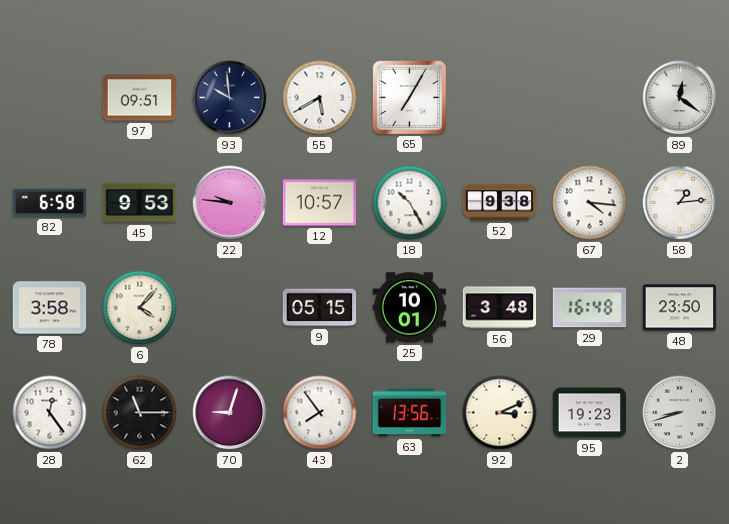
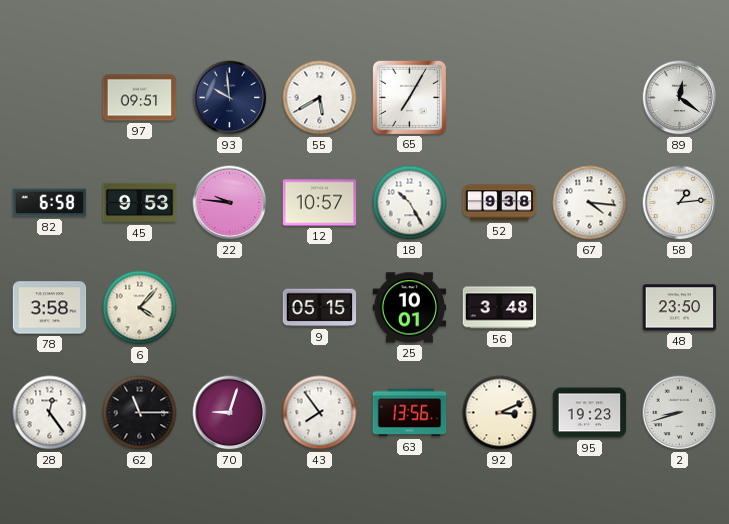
29: 16:48 -> none (590, 308)
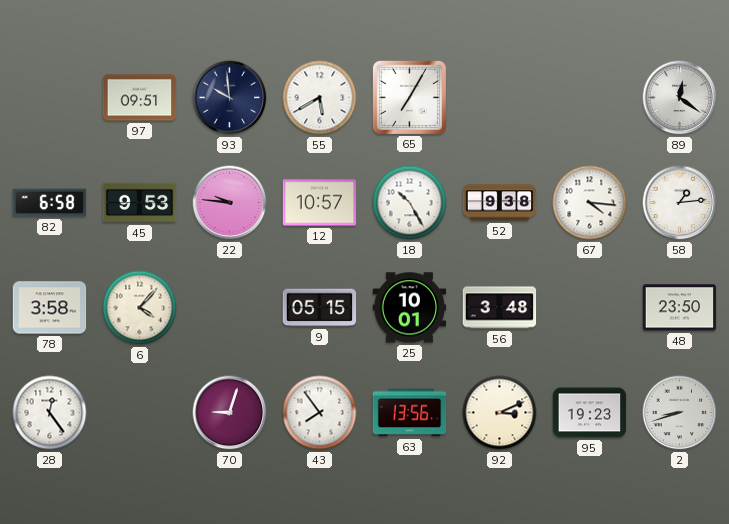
62: 11:15 -> none (140, 413)
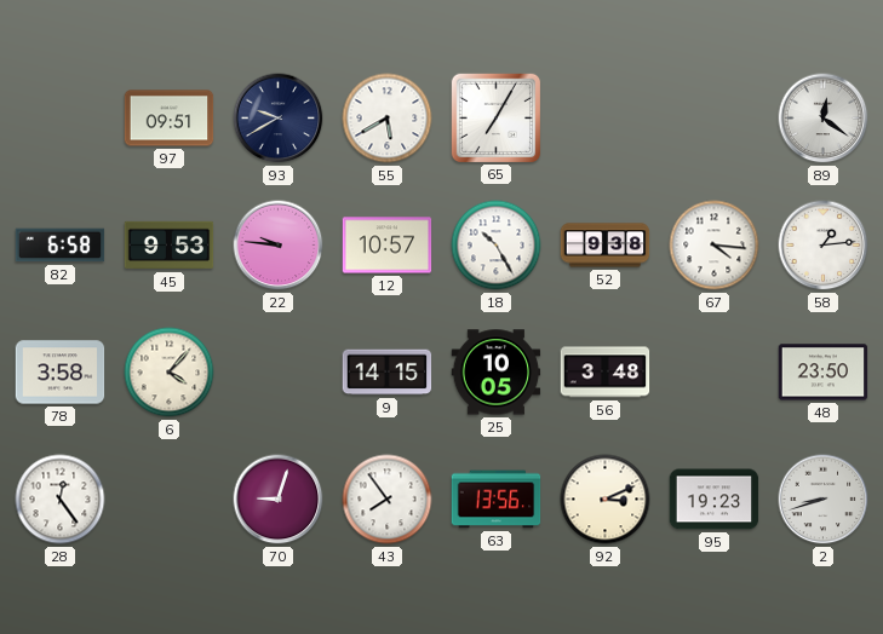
93: 9:59 -> 9:40 (279, 119)
9: 05:15 -> 14:15 (388, 373)
25: 10:01 -> 10:05 (497, 373)
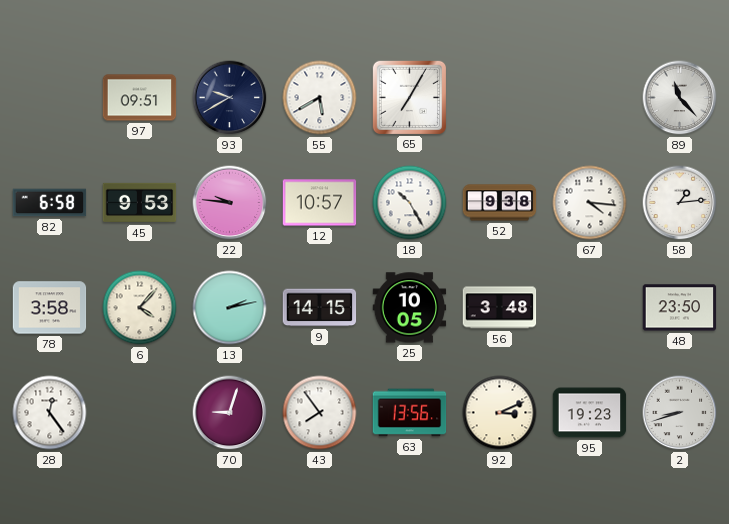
89: 12:21 -> 11:23 (680, 98)
13: none -> 2:13 (230, 308)
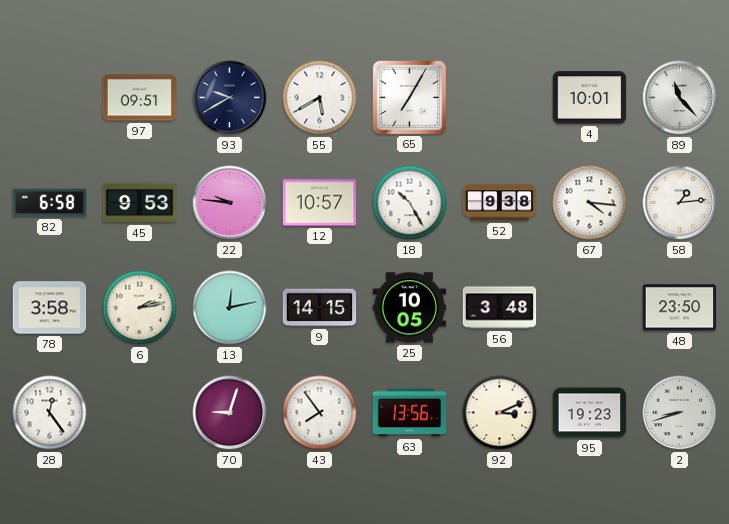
4: none -> 10:01 (590, 98)
6: 4:07 -> 2:13 (140, 308)
13: 2:13 -> 12:13 (230, 308)
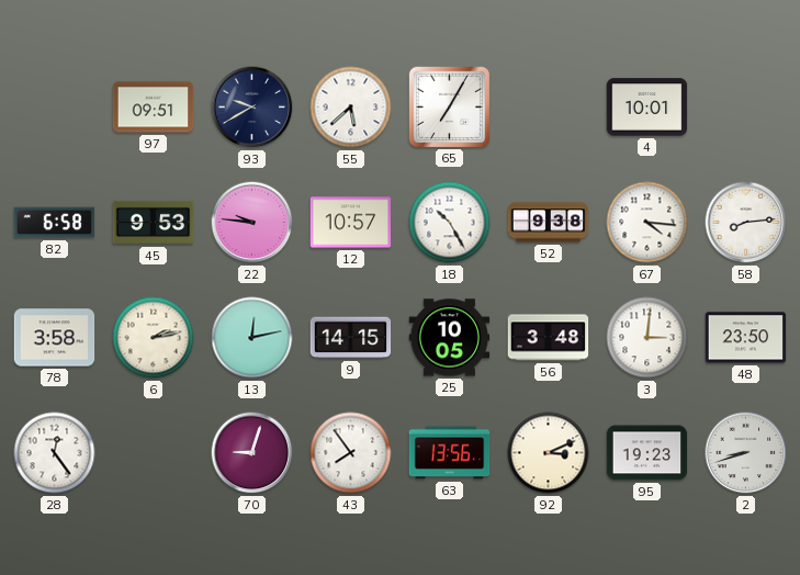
55: 5:40 -> 5:38 (351, 108)
89: 11:23 -> none (680, 98)
58: 1:14 -> 8:14 (746, 223)
3: none -> 3:01 (647, 338)
